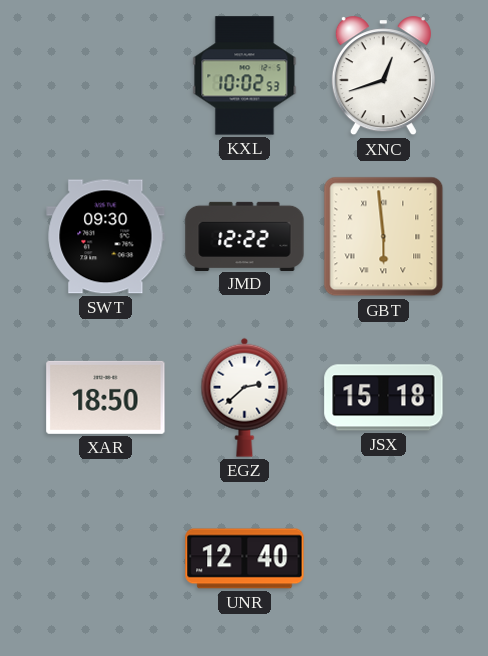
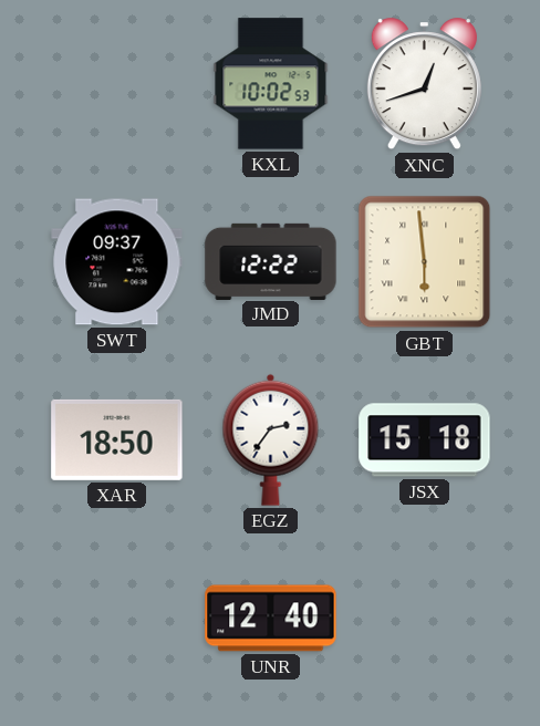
SWT: 09:30 -> 09:37 (117, 262)
EGZ: 2:38 -> 2:36 (271, 439)
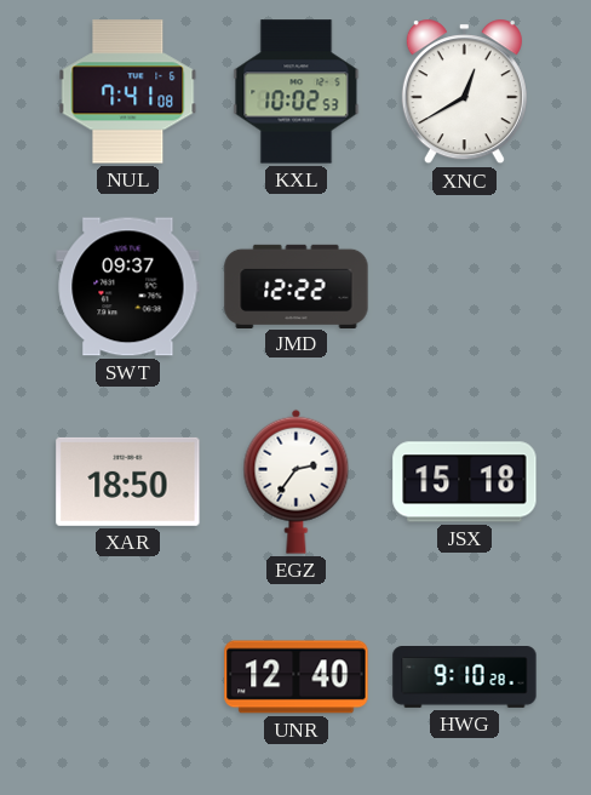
NUL: none -> 7:41 (128, 92)
XNC: 12:42 -> 12:40 (464, 92)
GBT: 5:59 -> none (425, 262)
HWG: none -> 9:10 (465, 677)
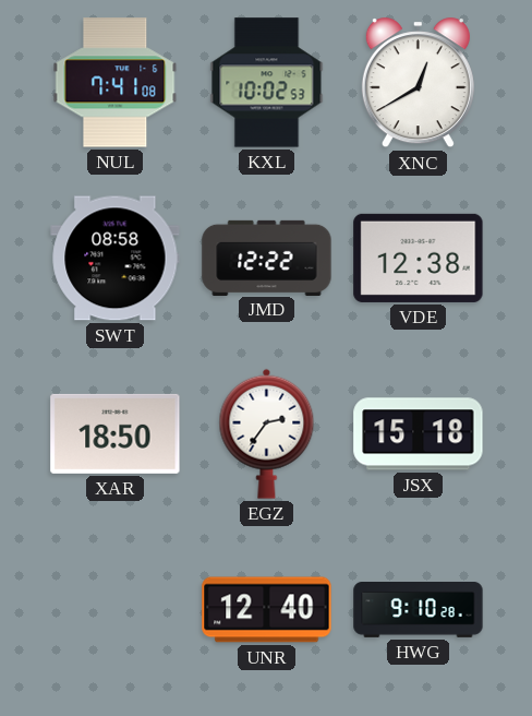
SWT: 09:37 -> 08:58 (116, 259)
VDE: none -> 12:38 (419, 258)
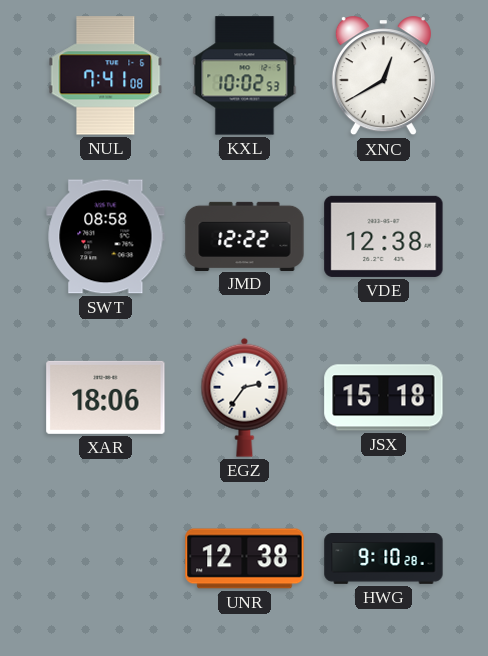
XAR: 18:50 -> 18:06 (106, 397)
UNR: 12:40 -> 12:38 (245, 559)
